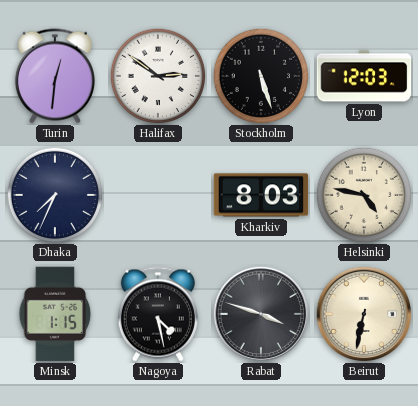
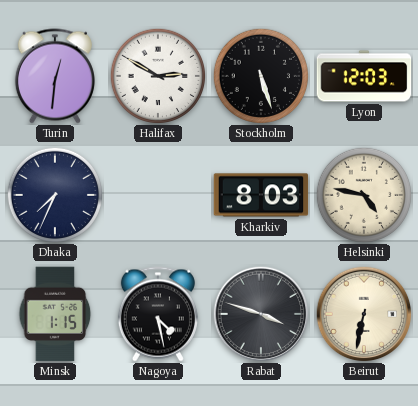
Halifax: 2:51 -> 2:50 (157, 75)
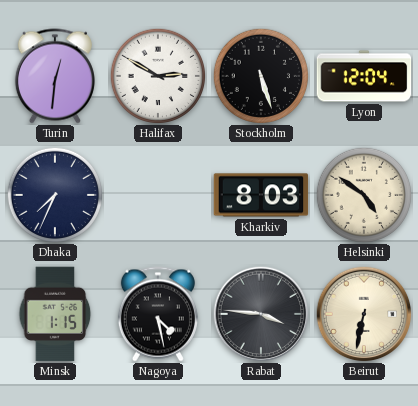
Lyon: 12:03 -> 12:04 (364, 76)
Helsinki: 4:47 -> 4:51 (363, 194)
Rabat: 3:48 -> 3:46 (261, 314)
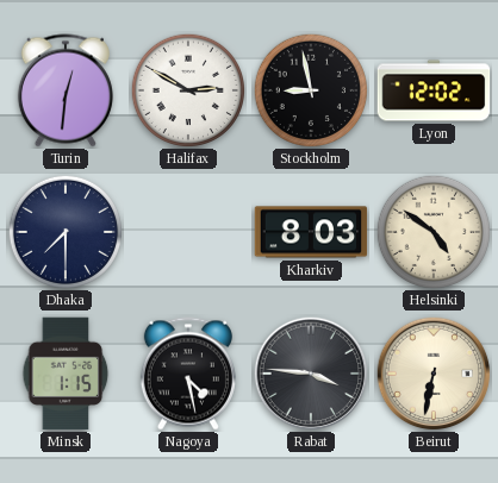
Stockholm: 5:27 -> 8:58 (310, 89)
Lyon: 12:04 -> 12:02 (434, 90)
Dhaka: 7:34 -> 7:30 (64, 231)
